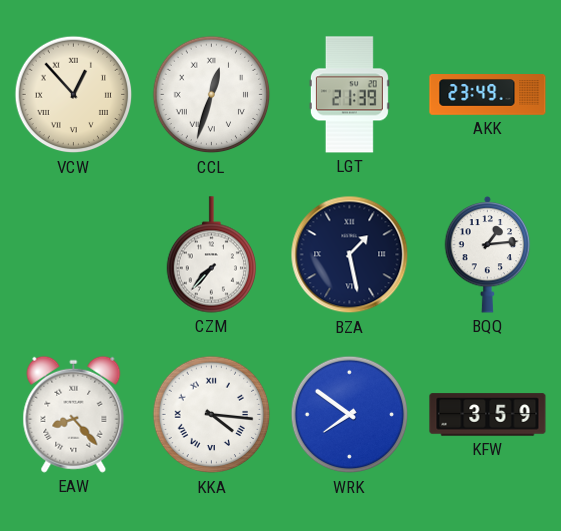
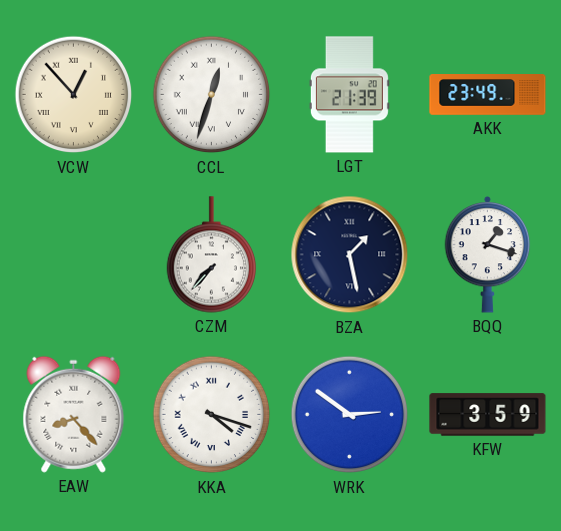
BQQ: 1:14 -> 1:18 (488, 254)
KKA: 4:16 -> 4:18 (212, 415)
WRK: 7:51 -> 2:51 (350, 415)
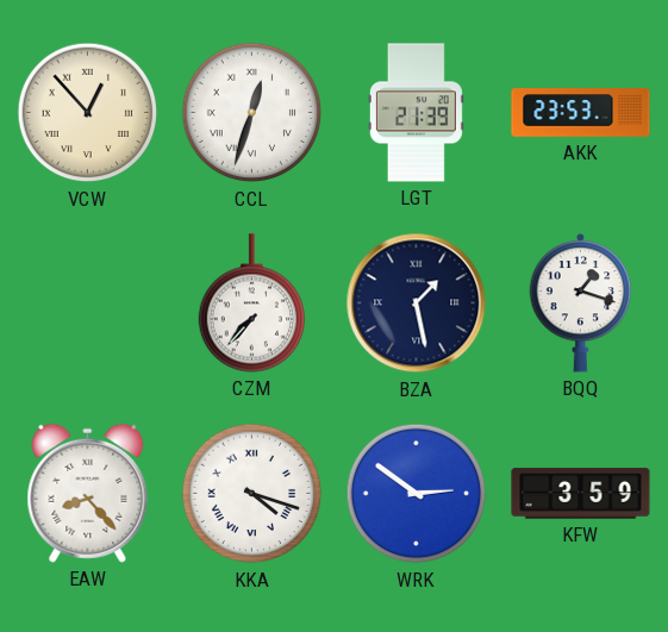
AKK: 23:49 -> 23:53 (581, 113)
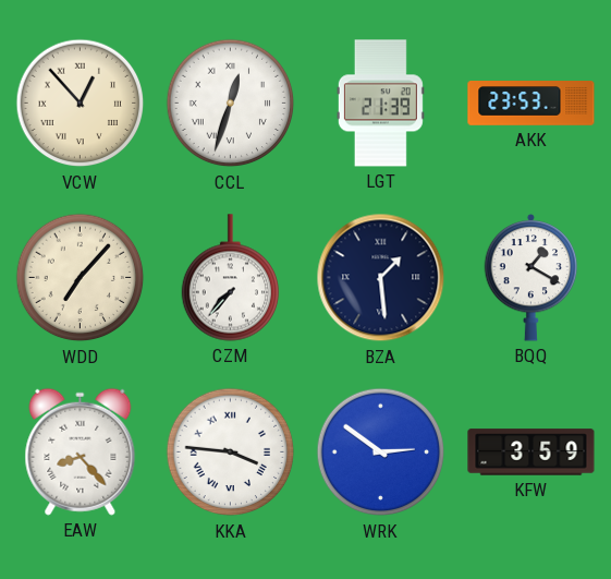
WDD: none -> 7:07 (81, 278)
BZA: 1:28 -> 1:29 (381, 278)
BQQ: 1:18 -> 1:20 (531, 277)
KKA: 4:18 -> 3:46 (231, 453)
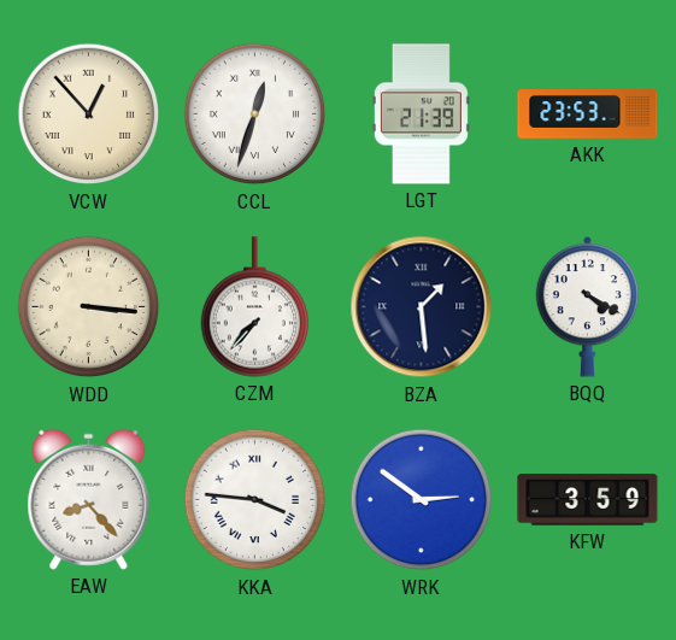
WDD: 7:07 -> 3:16 (89, 307)
BQQ: 1:20 -> 4:20 (588, 306)
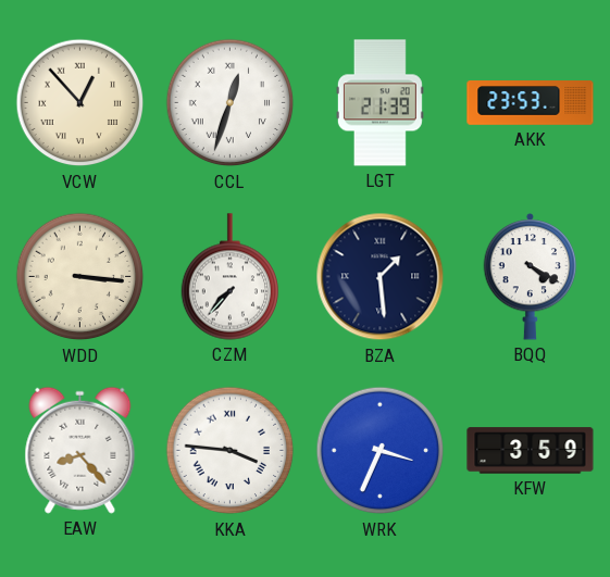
WRK: 2:51 -> 3:34 (381, 451)
